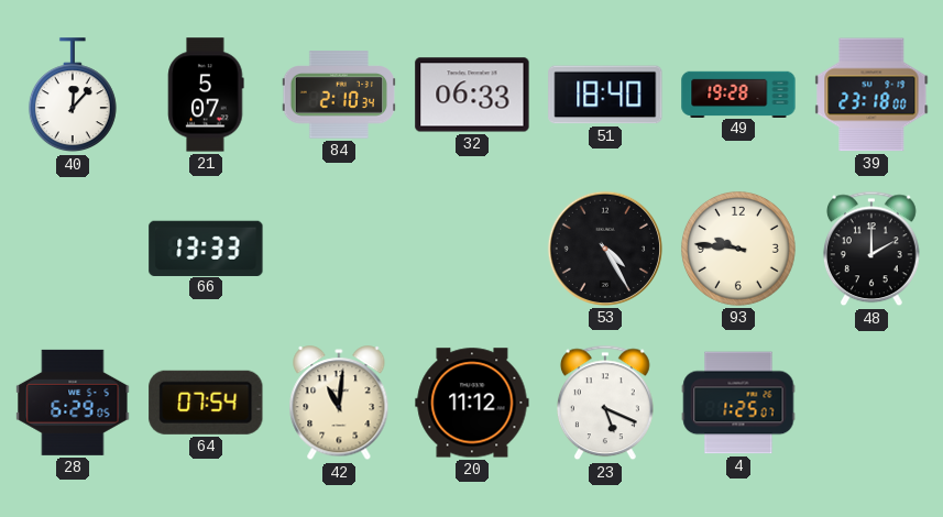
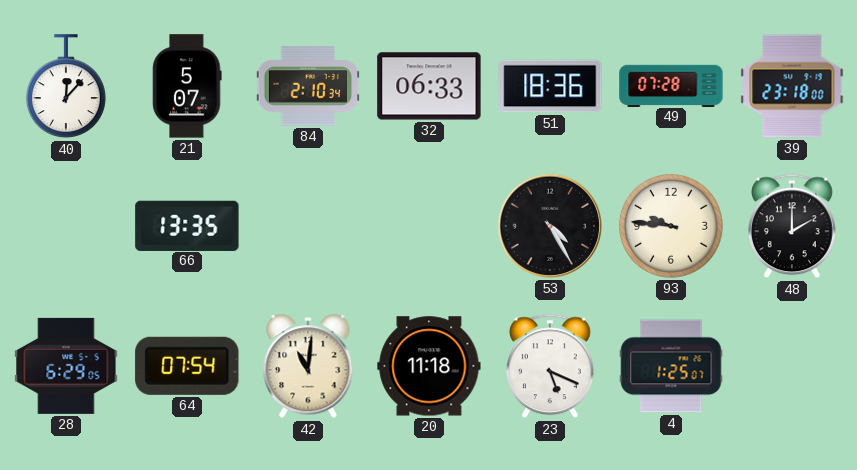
51: 18:40 -> 18:36 (550, 86)
49: 19:28 -> 07:28 (671, 85)
66: 13:33 -> 13:35 (187, 225)
20: 11:12 -> 11:18 (429, 366)
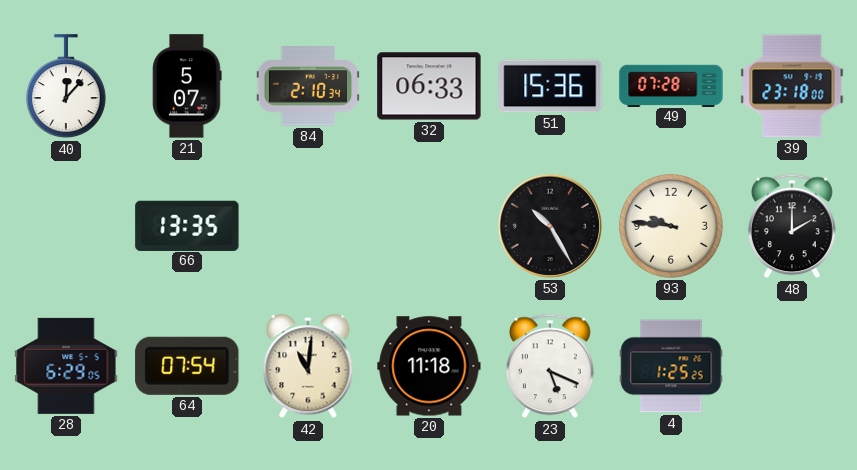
51: 18:36 -> 15:36 (550, 86)
53: 4:25 -> 10:25 (550, 226)
4: 1:25:07 -> 1:25:25 (671, 366)
